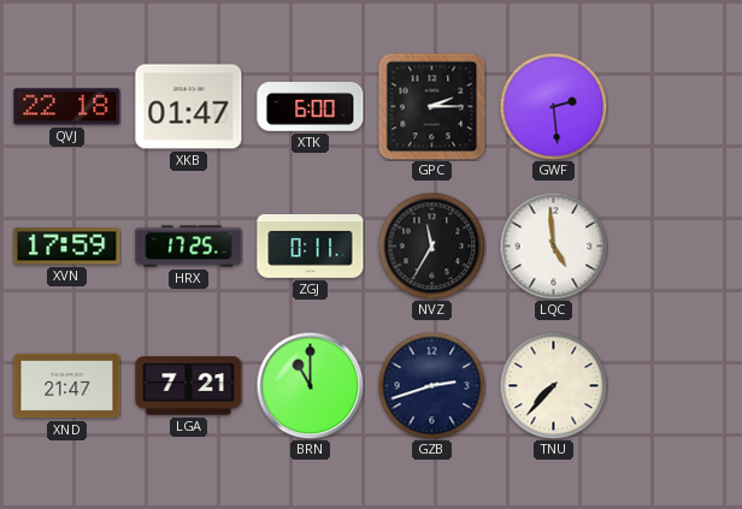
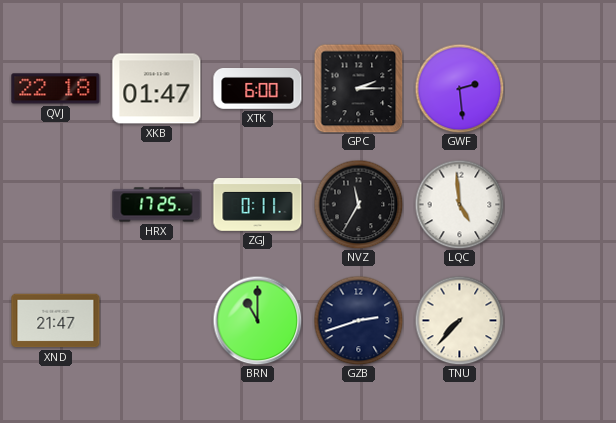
XVN: 17:59 -> none (67, 247)
LGA: 7:21 -> none (189, 386)
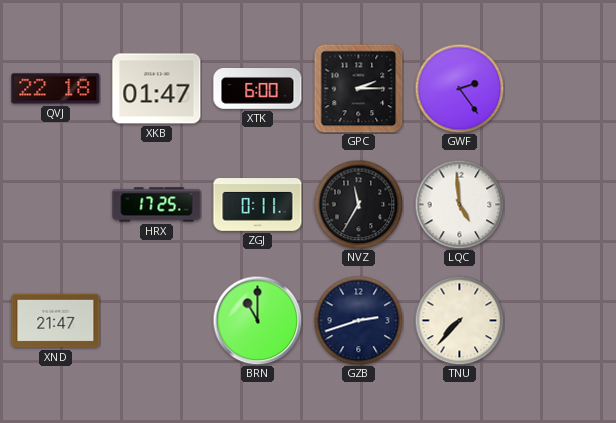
GWF: 2:29 -> 2:24 (459, 88)
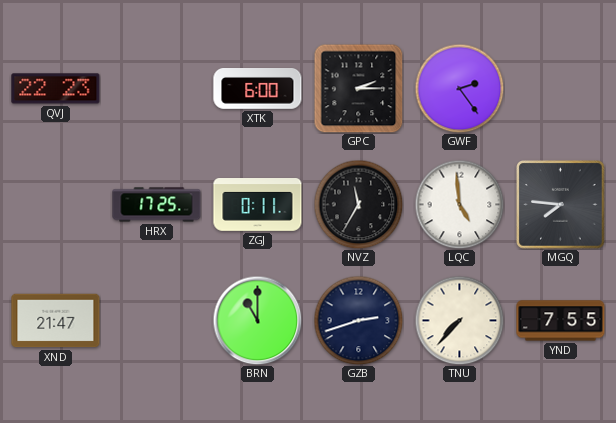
QVJ: 22:18 -> 22:23 (56, 89)
XKB: 01:47 -> none (157, 89)
MGQ: none -> 7:46 (561, 205)
YND: none -> 7:55 (561, 321)
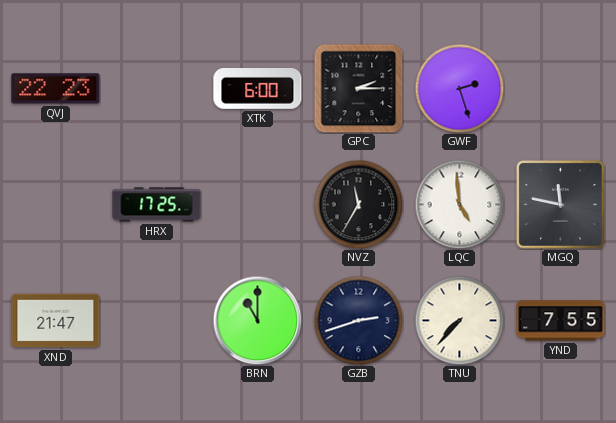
GWF: 2:24 -> 2:27 (459, 88)
ZGJ: 0:11 -> none (258, 205)
MGQ: 7:46 -> 11:47 (561, 205)
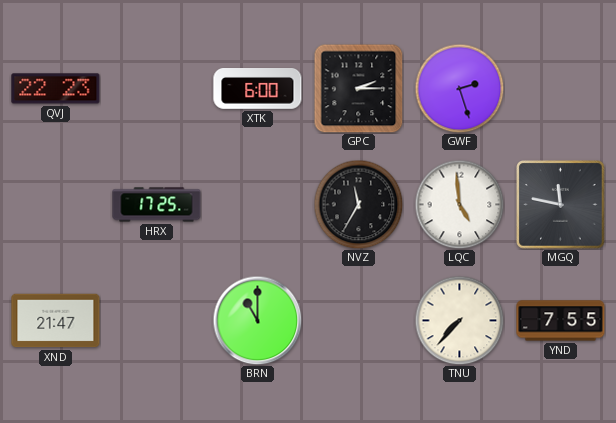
GZB: 2:42 -> none (358, 320)
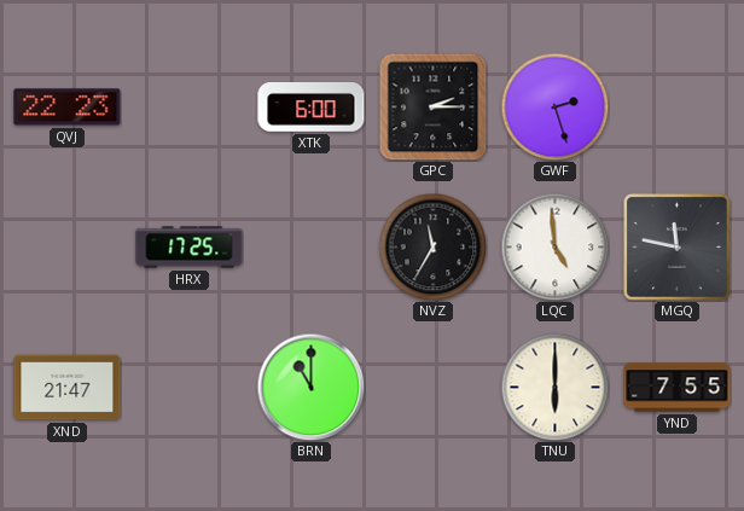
TNU: 7:37 -> 6:00 (554, 387)
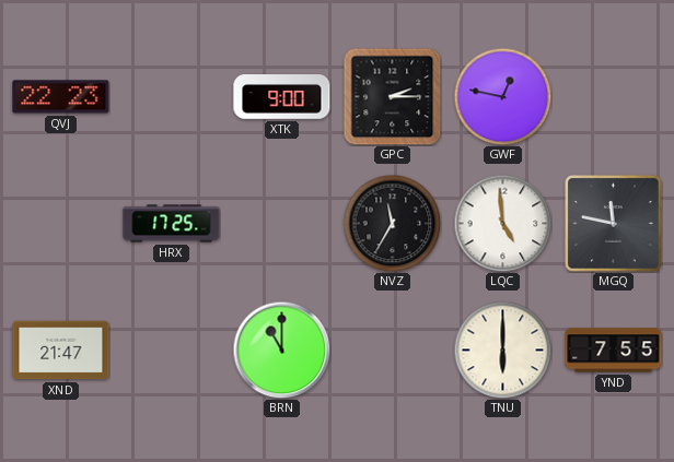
XTK: 6:00 -> 9:00 (282, 97)
GWF: 2:27 -> 12:47 (502, 96)
